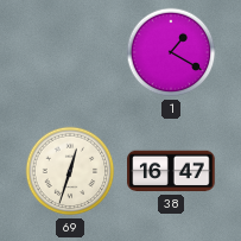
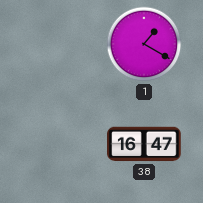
69: 12:33 -> none (70, 171)
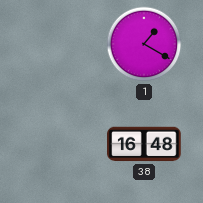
38: 16:47 -> 16:48 (144, 144)
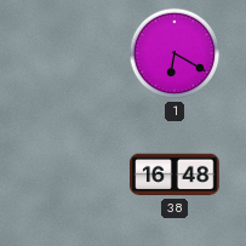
1: 1:20 -> 6:20 (175, 53)
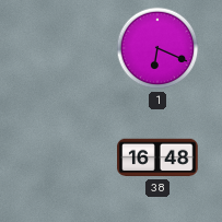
1: 6:20 -> 6:19 (157, 48)
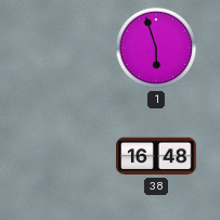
1: 6:19 -> 5:57 (156, 48)
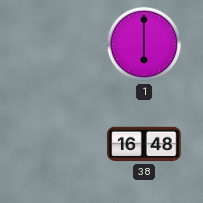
1: 5:57 -> 6:00 (144, 44)
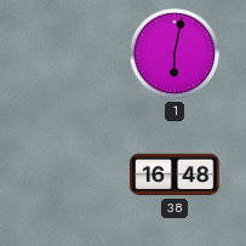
1: 6:00 -> 6:02 (175, 53)
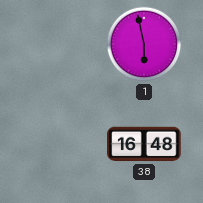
1: 6:02 -> 5:58 (144, 44)
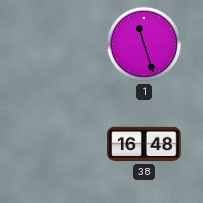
1: 5:58 -> 11:27 (144, 44)
